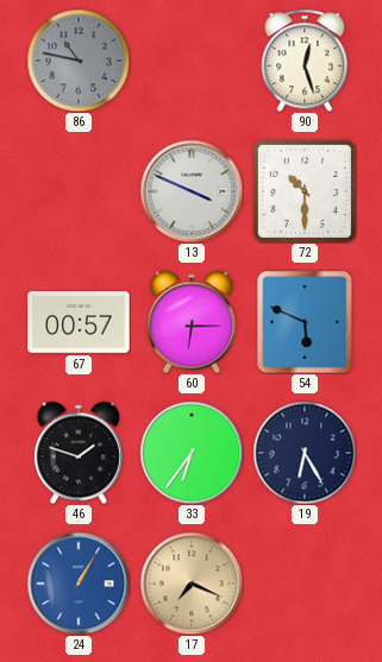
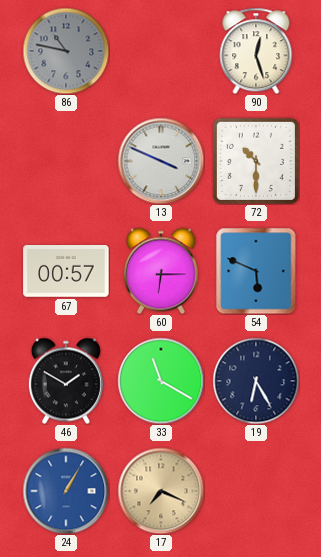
46: 1:48 -> 1:50 (66, 381)
33: 6:36 -> 11:20 (161, 381)
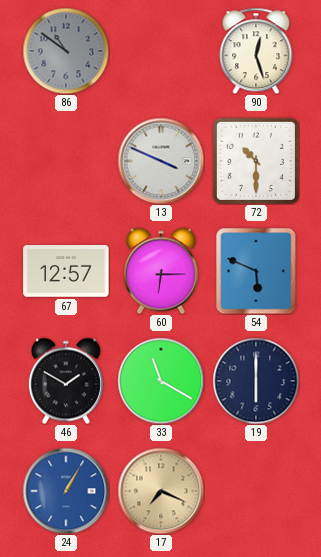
86: 10:47 -> 10:51 (66, 51)
67: 00:57 -> 12:57 (66, 271)
19: 6:25 -> 6:00 (256, 381)
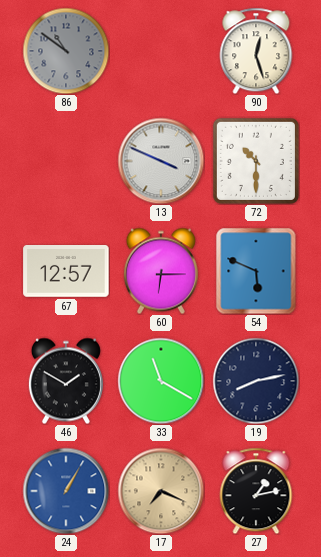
19: 6:00 -> 8:13 (256, 381)
27: none -> 1:13 (256, 491)
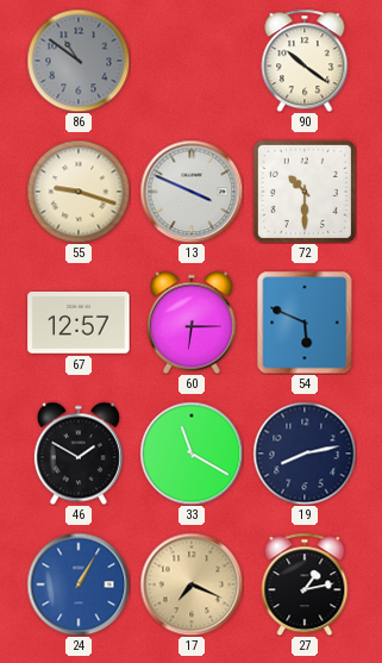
90: 12:27 -> 10:21 (305, 61)
55: none -> 9:18 (79, 192)
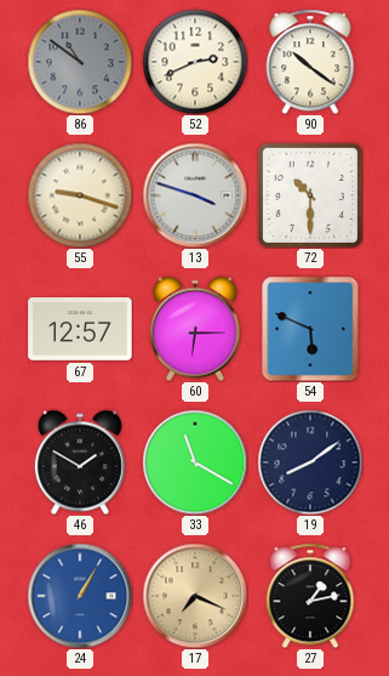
52: none -> 2:41 (195, 62)
13: 3:49 -> 3:48 (195, 195)
19: 8:13 -> 8:09 (310, 462)
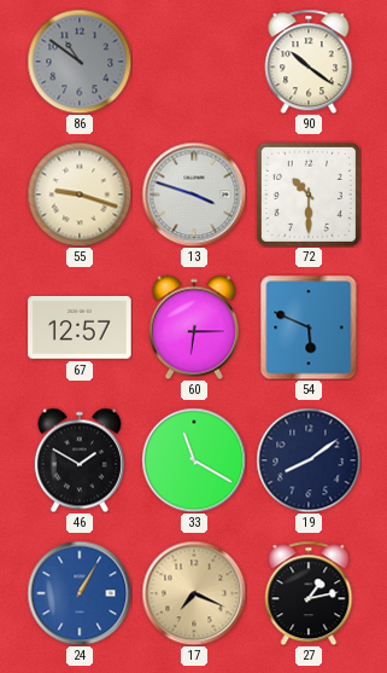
52: 2:41 -> none (195, 62)
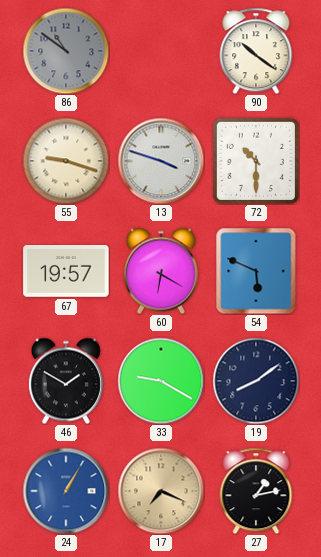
67: 12:57 -> 19:57 (66, 271)
60: 6:15 -> 6:20 (161, 271)
33: 11:20 -> 9:20 (161, 381)
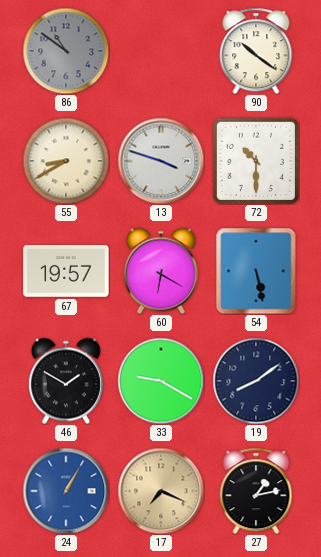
55: 9:18 -> 8:40 (66, 161)
54: 5:49 -> 5:28 (256, 271)
